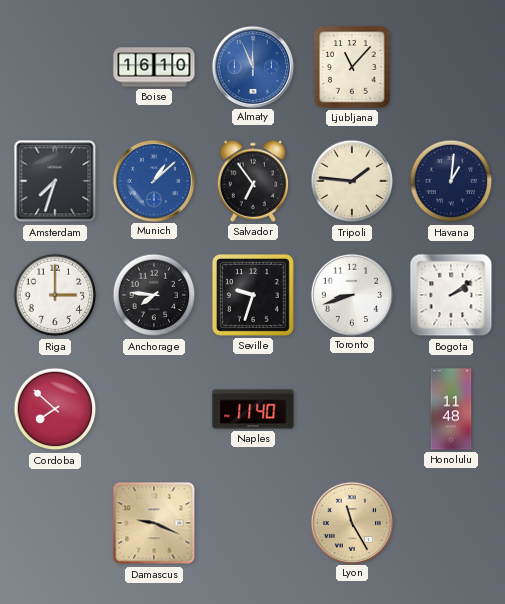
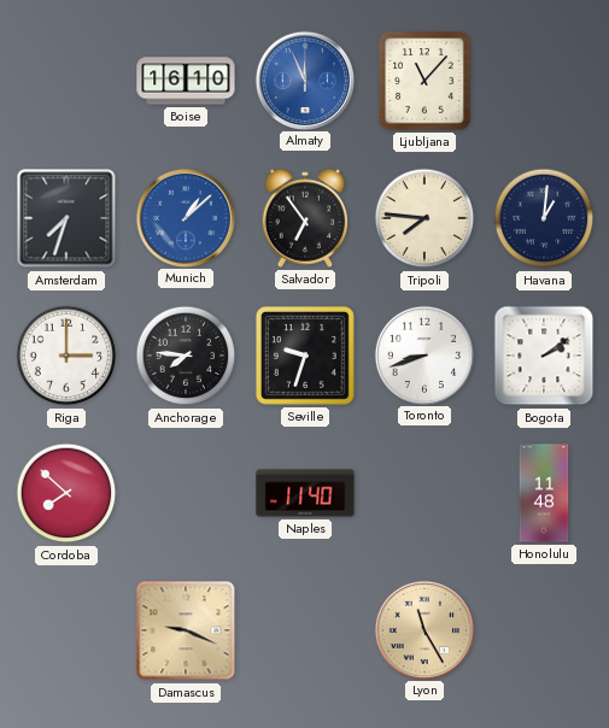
Tripoli: 1:46 -> 7:46 (424, 218)
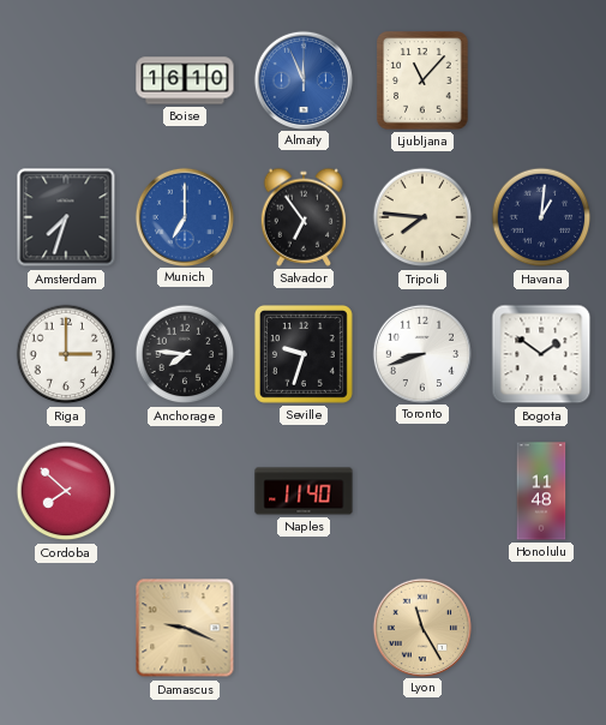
Munich: 1:08 -> 7:00 (184, 216)
Bogota: 2:09 -> 1:51 (541, 354)
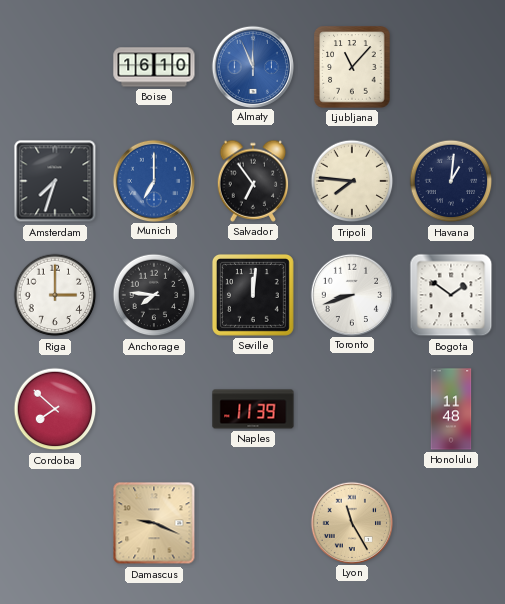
Seville: 9:33 -> 12:01 (253, 295)
Naples: 11:40 -> 11:39 (253, 409)
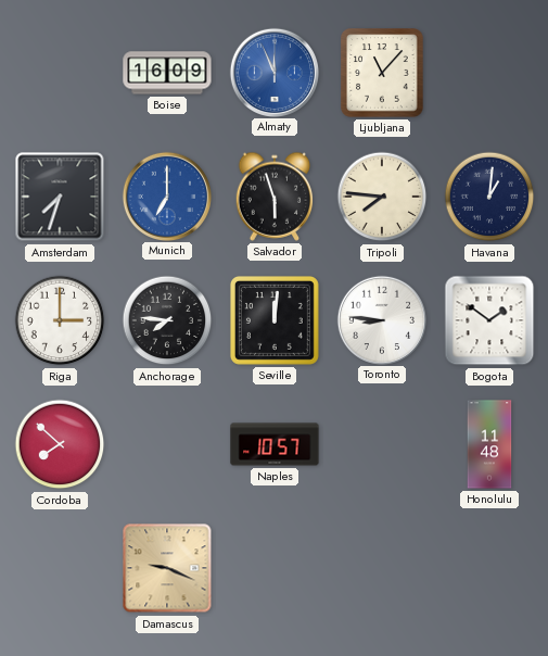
Boise: 16:10 -> 16:09 (167, 73)
Salvador: 6:54 -> 5:57 (275, 197)
Toronto: 8:42 -> 8:46 (381, 319)
Naples: 11:39 -> 10:57 (275, 444)
Lyon: 11:25 -> none (351, 522)
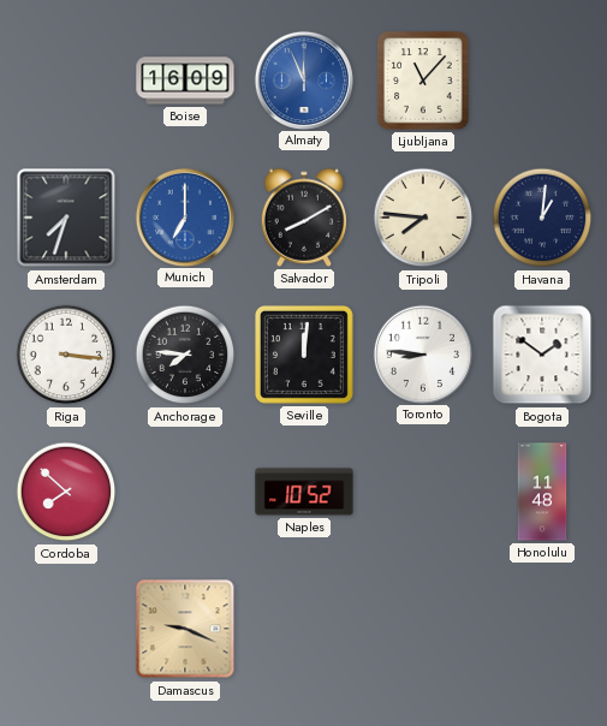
Salvador: 5:57 -> 8:10 (304, 218)
Riga: 3:00 -> 3:16 (66, 355)
Naples: 10:57 -> 10:52 (304, 492)
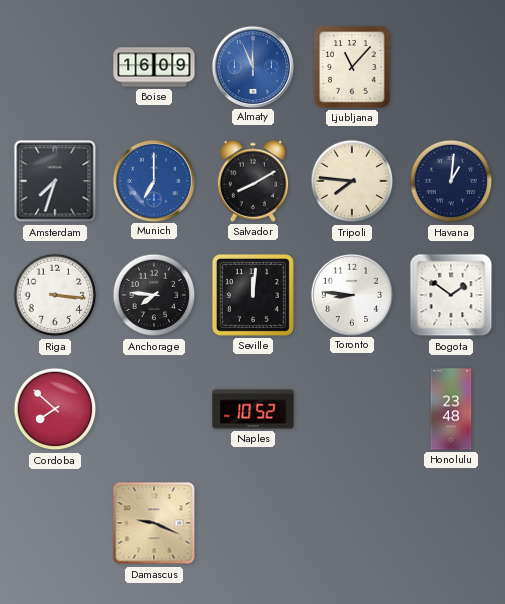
Honolulu: 11:48 -> 23:48 (451, 409)
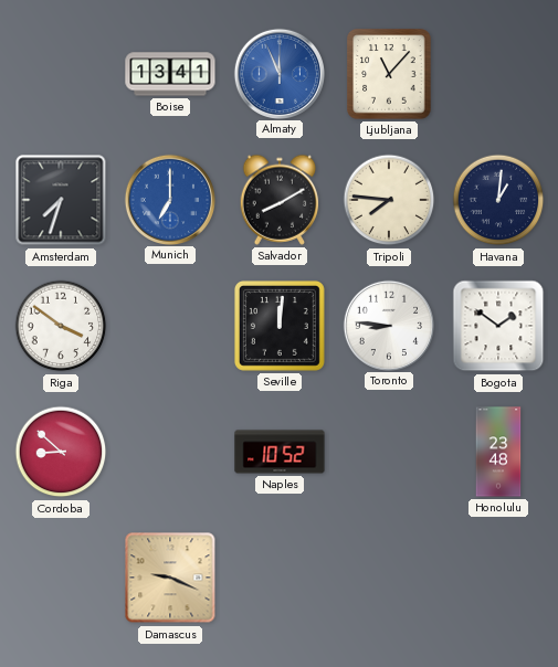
Boise: 16:09 -> 13:41 (170, 74)
Riga: 3:16 -> 3:51 (61, 326)
Anchorage: 7:46 -> none (154, 295)
Cordoba: 7:52 -> 8:52 (61, 452)
